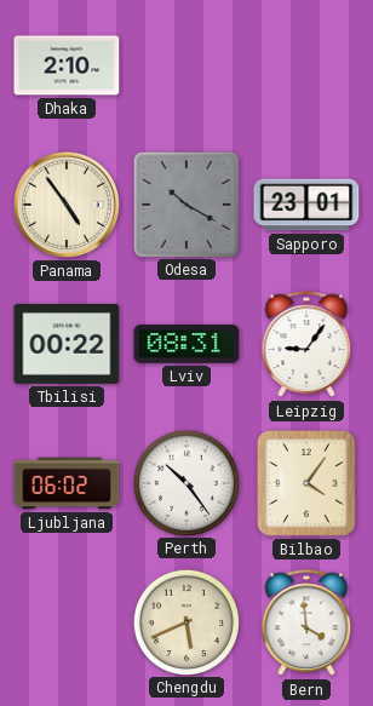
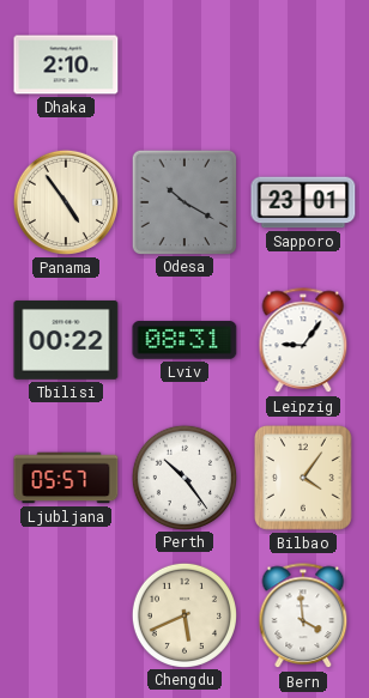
Ljubljana: 06:02 -> 05:57 (66, 478)
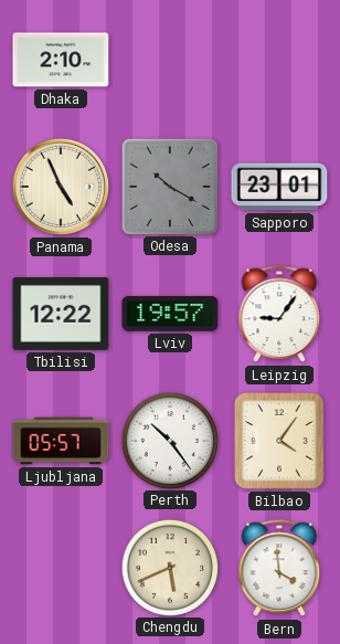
Panama: 4:54 -> 4:56 (61, 187)
Tbilisi: 00:22 -> 12:22 (61, 314)
Lviv: 08:31 -> 19:57 (170, 314)
